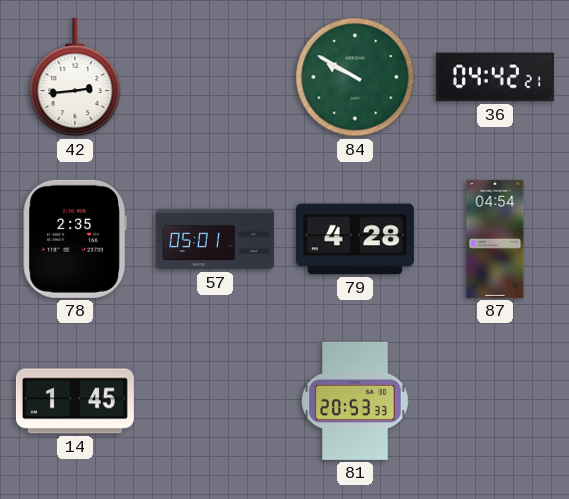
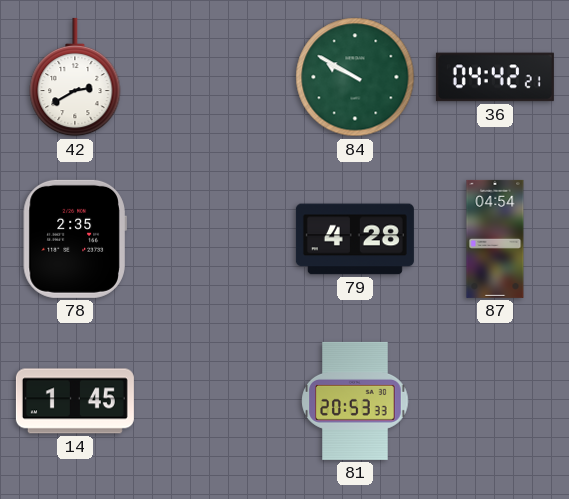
42: 2:44 -> 2:40 (75, 77)
57: 05:01 -> none (215, 239)
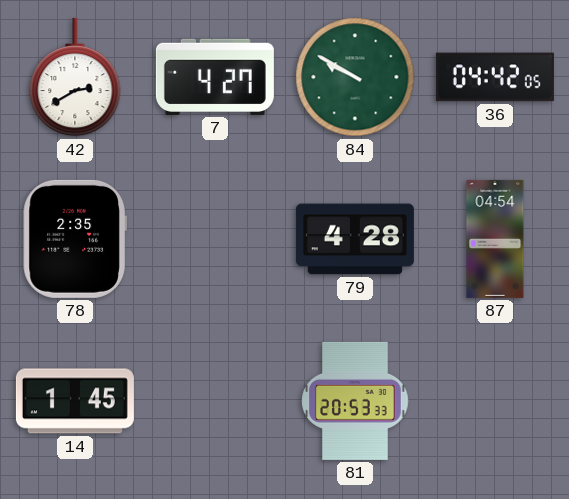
7: none -> 4:27 (215, 77)
36: 04:42:21 -> 04:42:05 (495, 77)
